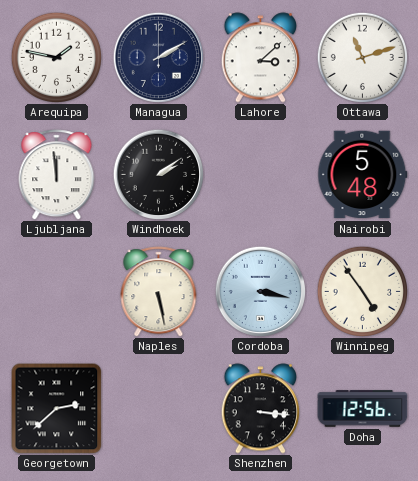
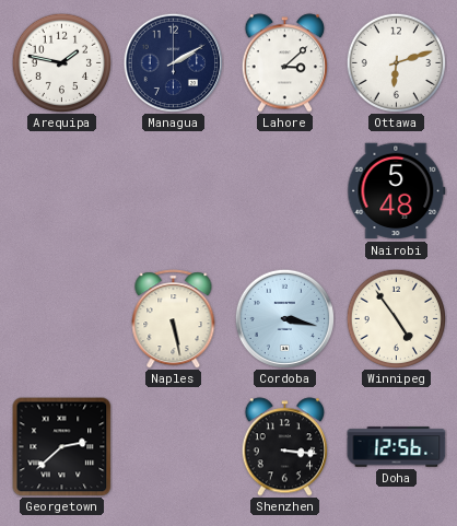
Ottawa: 11:12 -> 6:12 (396, 62)
Ljubljana: 11:59 -> none (57, 175)
Windhoek: 2:09 -> none (158, 174)
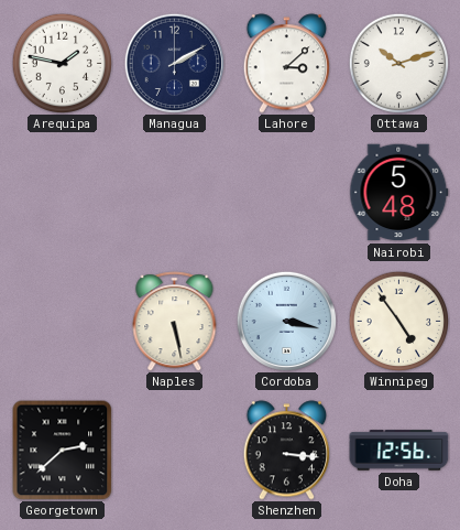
Ottawa: 6:12 -> 10:12 (398, 63)
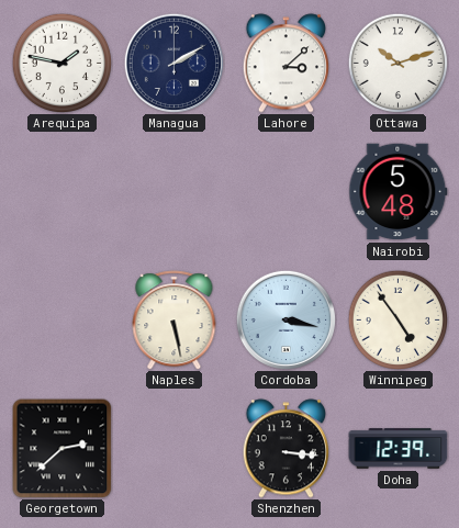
Doha: 12:56 -> 12:39 (399, 449)
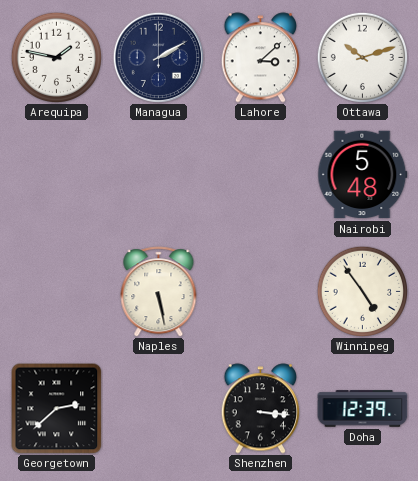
Cordoba: 3:17 -> none (286, 319)
